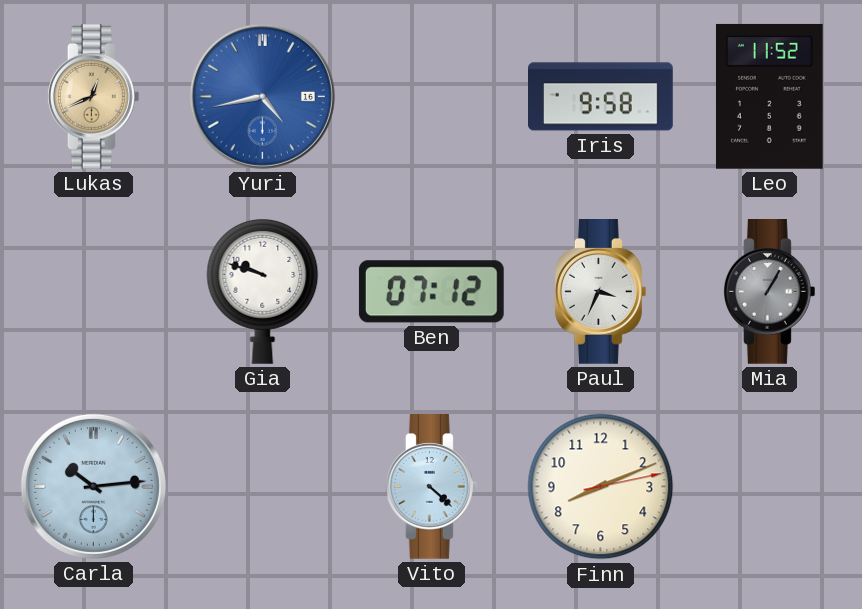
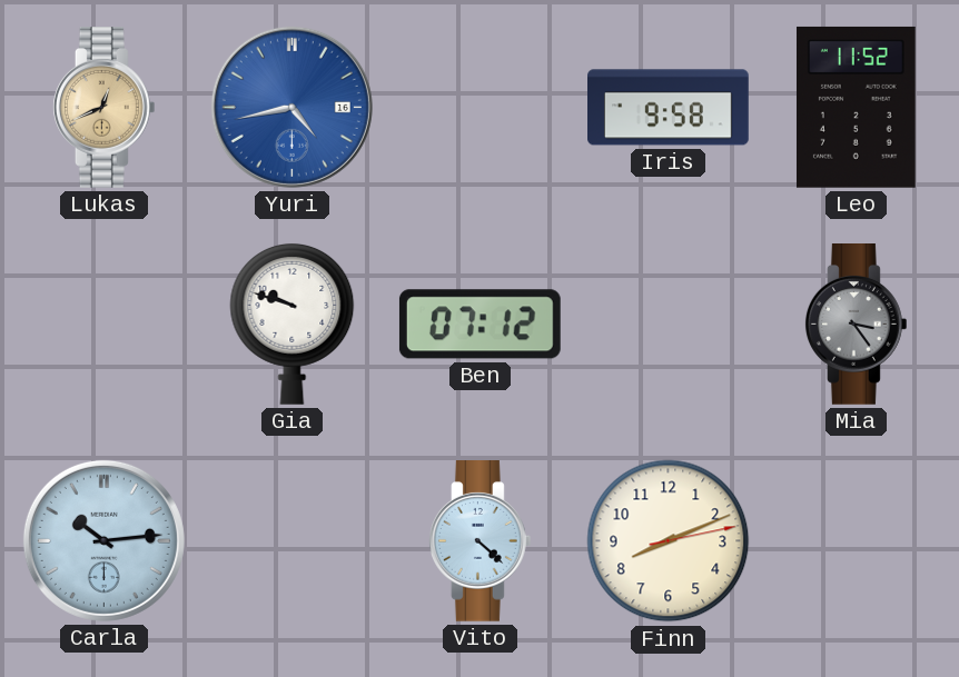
Paul: 3:34 -> none (600, 292)
Mia: 1:05 -> 3:24 (856, 325)
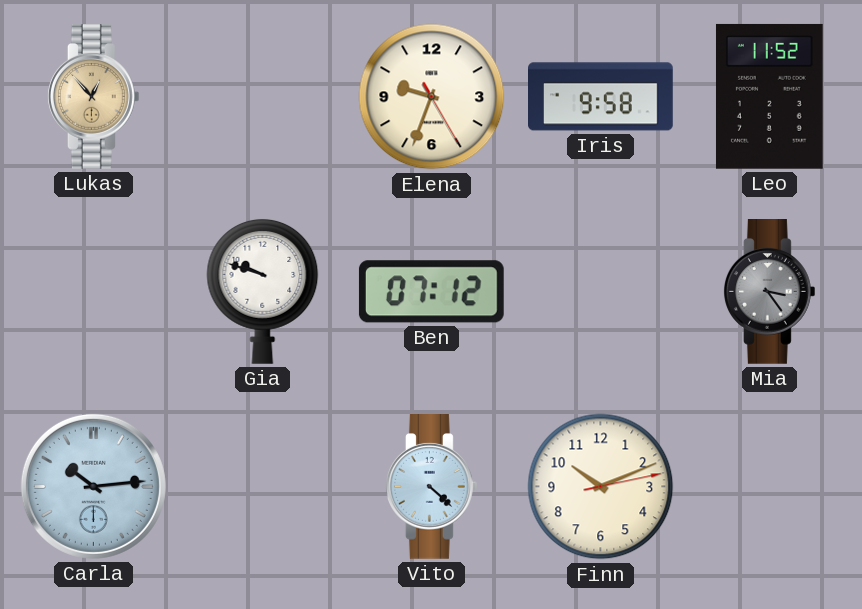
Lukas: 12:41 -> 12:53 (93, 97)
Yuri: 4:43 -> none (291, 107)
Elena: none -> 9:33 (432, 97)
Finn: 8:11 -> 10:11 (601, 487)
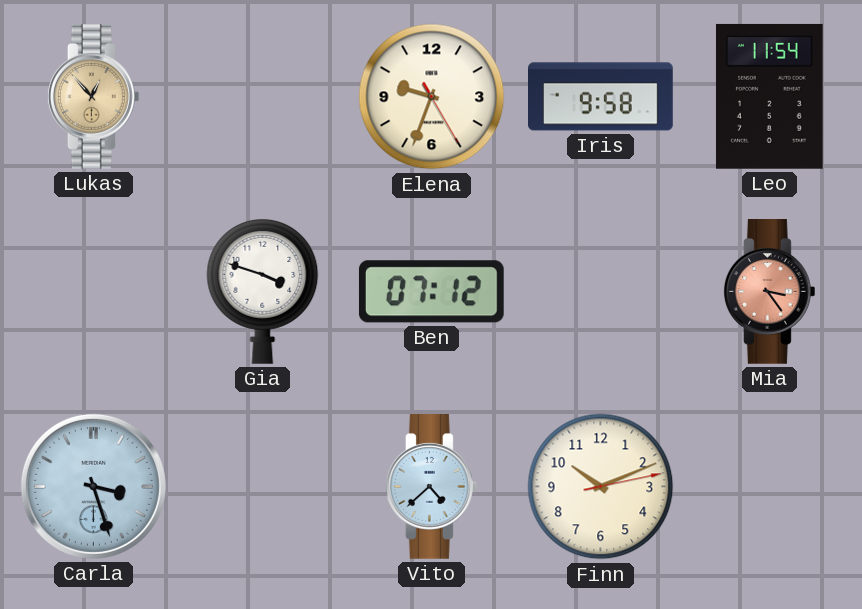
Leo: 11:52 -> 11:54 (769, 96)
Gia: 9:48 -> 3:48 (263, 291)
Mia dial: grey -> salmon (769, 292)
Carla: 10:14 -> 3:27 (93, 486)
Vito: 4:22 -> 4:38 (431, 487)
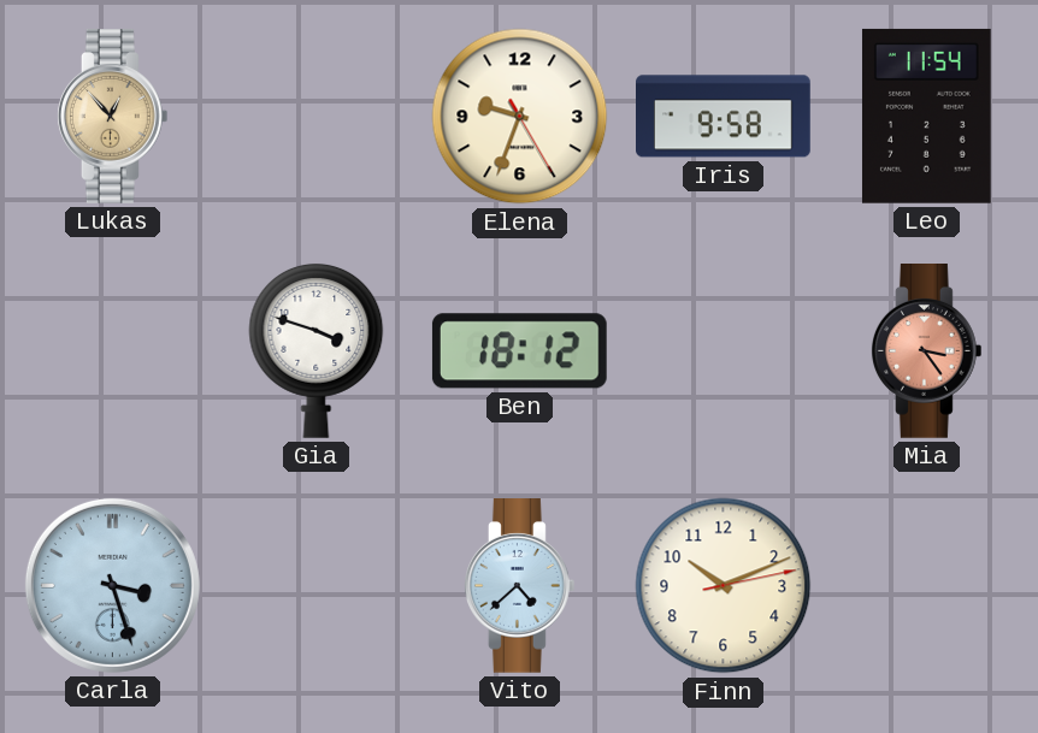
Ben: 07:12 -> 18:12 (519, 351)
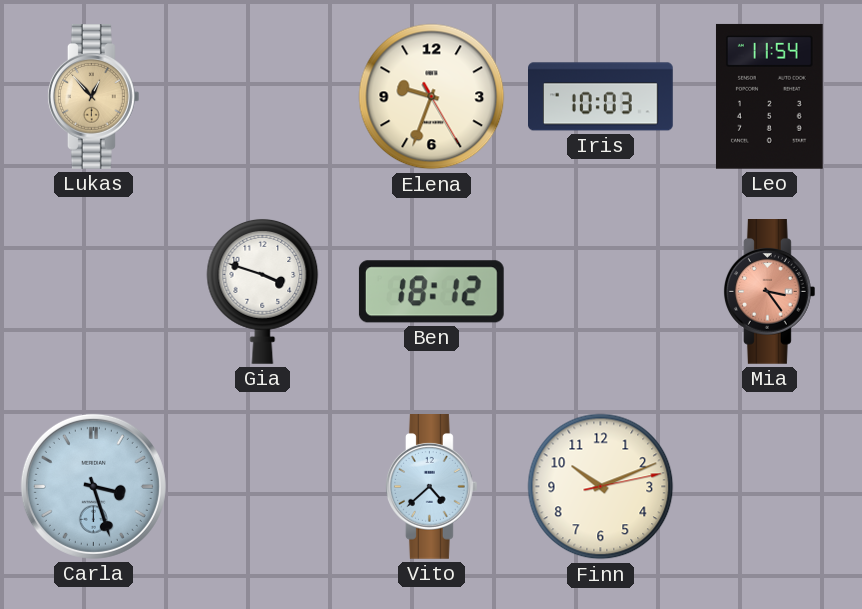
Iris: 9:58 -> 10:03 (601, 97)
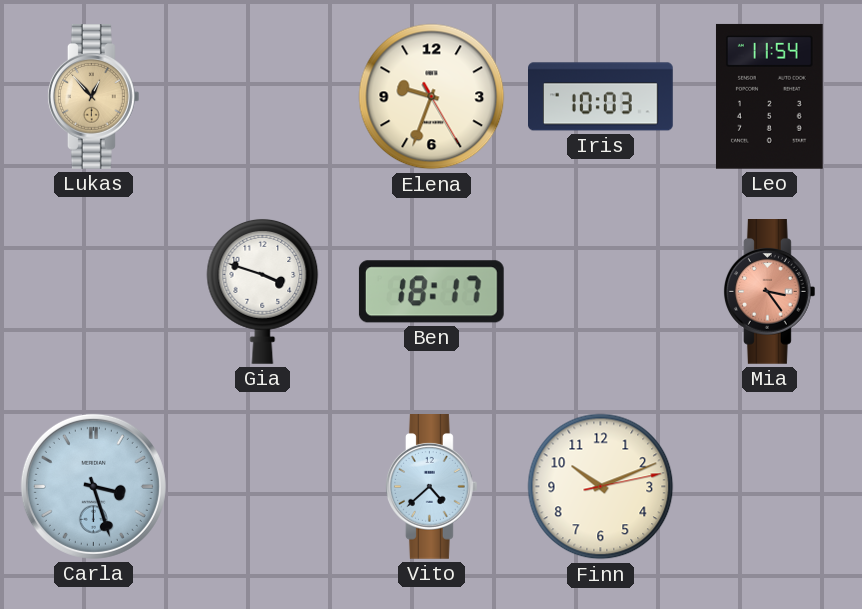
Ben: 18:12 -> 18:17 (431, 292)
